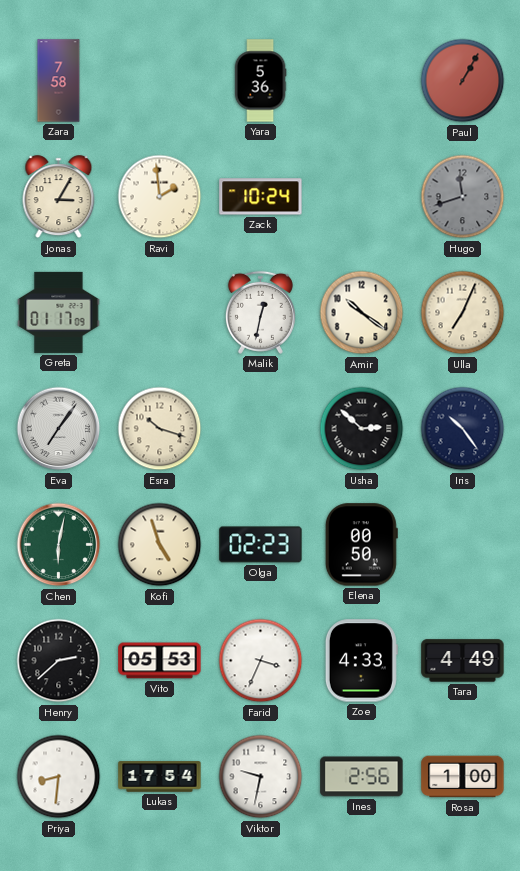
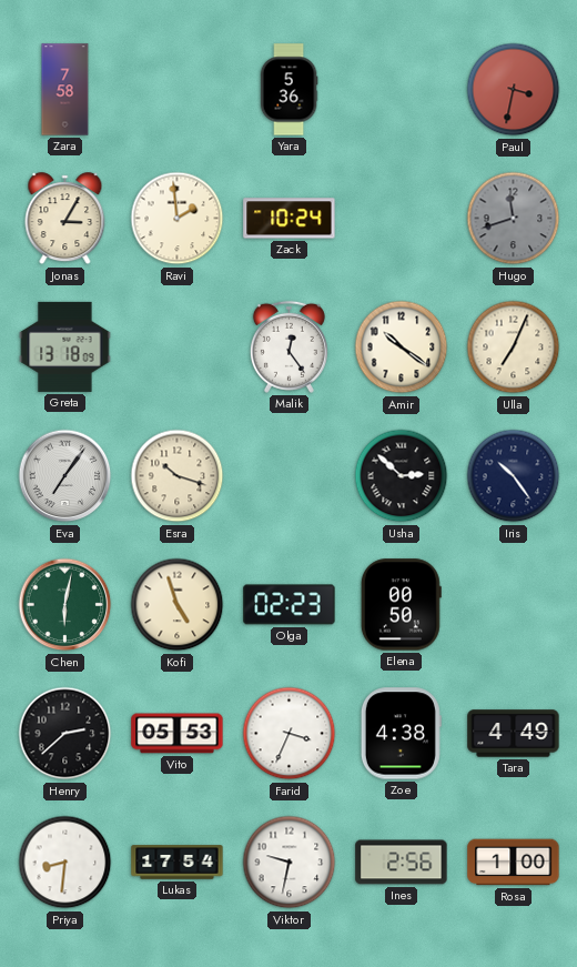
Paul: 1:05 -> 3:32 (514, 90)
Greta: 01:17 -> 13:18 (65, 346)
Malik: 12:32 -> 12:24 (288, 346)
Zoe: 4:33 -> 4:38 (401, 734)
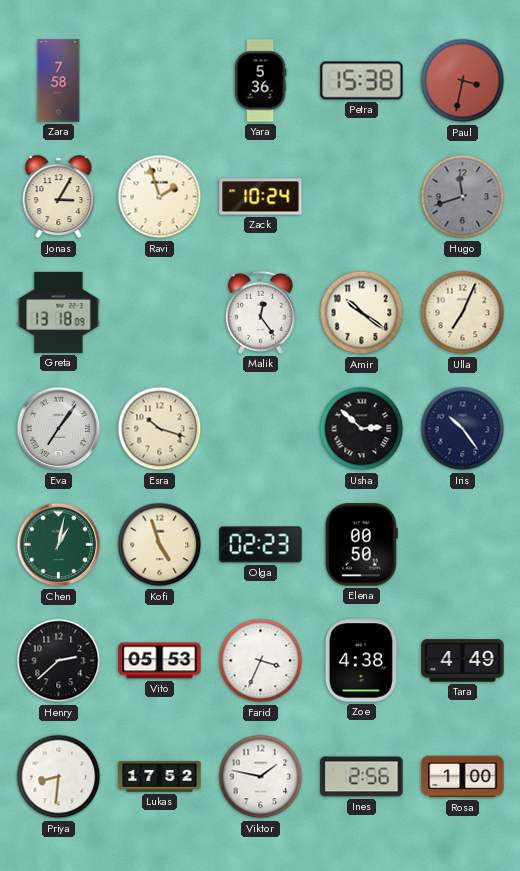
Petra: none -> 15:38 (362, 81)
Ravi: 1:59 -> 1:57 (160, 197)
Chen: 6:02 -> 1:02 (59, 545)
Lukas: 17:54 -> 17:52 (160, 777)
Viktor: 9:32 -> 1:47 (261, 777)
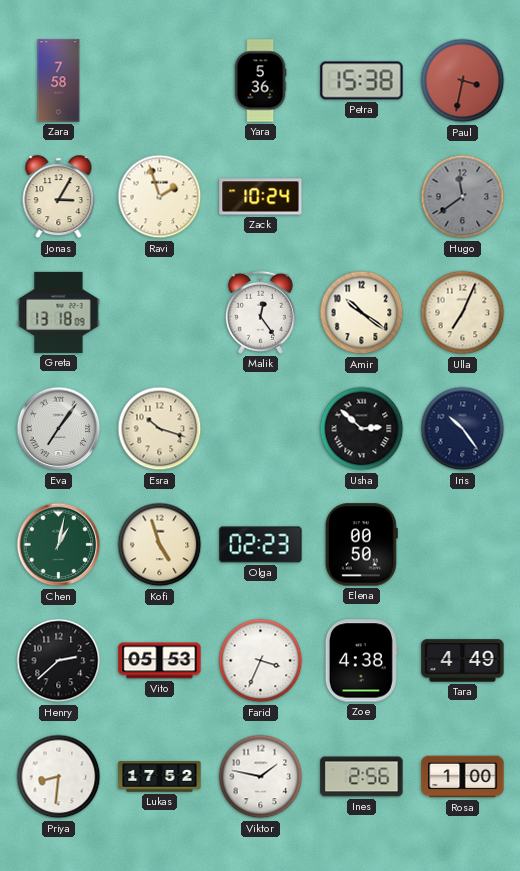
Hugo: 11:42 -> 11:39 (463, 197)
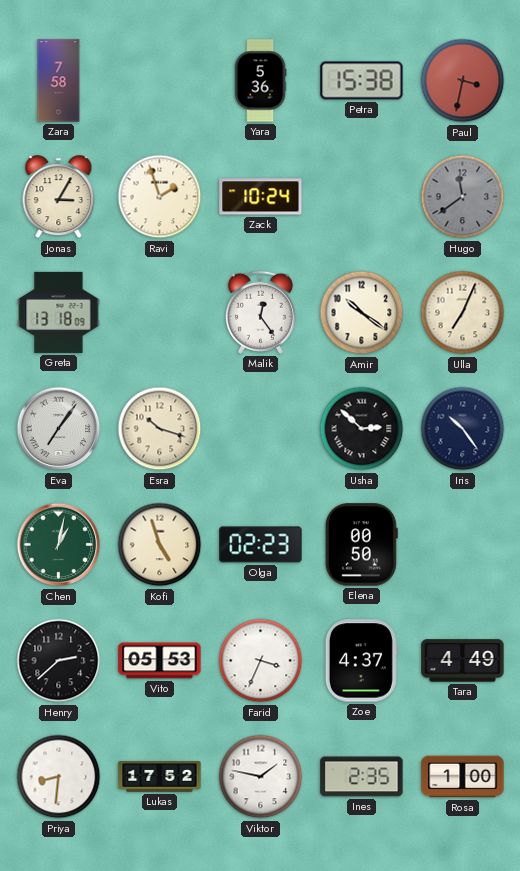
Zoe: 4:38 -> 4:37 (361, 661)
Ines: 2:56 -> 2:35 (362, 777)
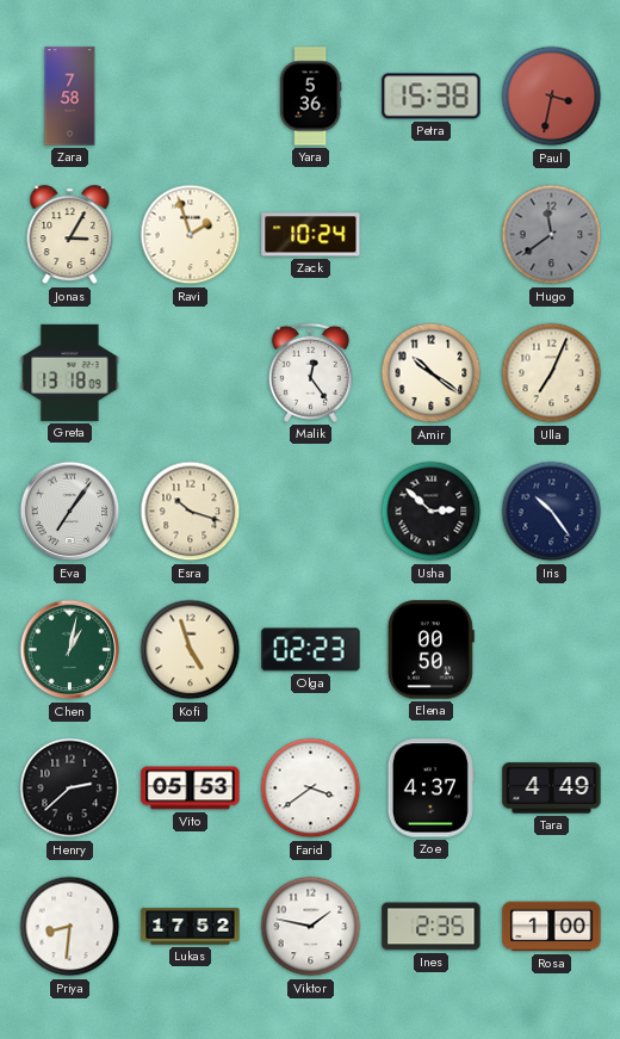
Farid: 3:34 -> 3:39 (311, 788)
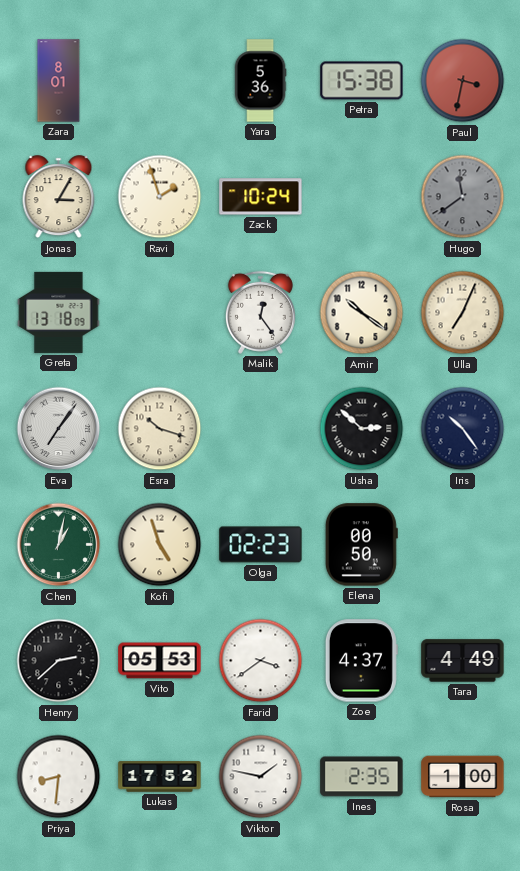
Zara: 7:58 -> 8:01 (59, 81)
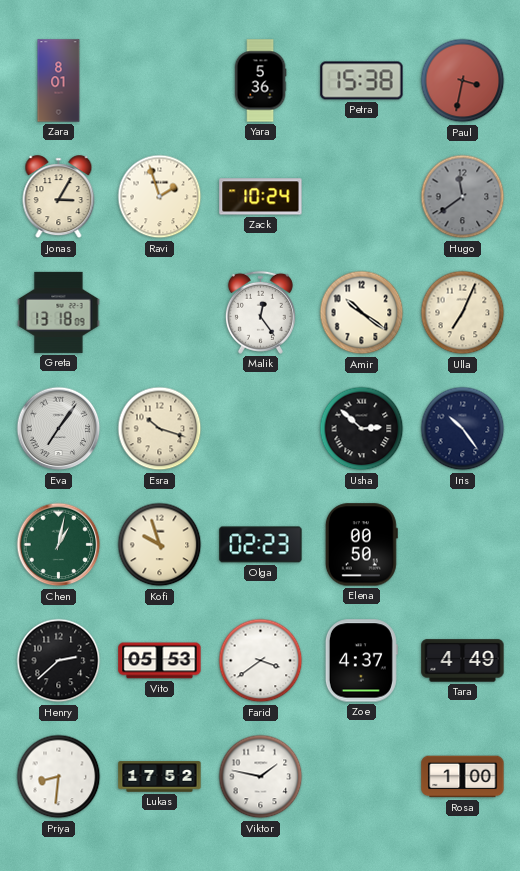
Kofi: 4:57 -> 9:57 (160, 545)
Ines: 2:35 -> none (362, 777)
